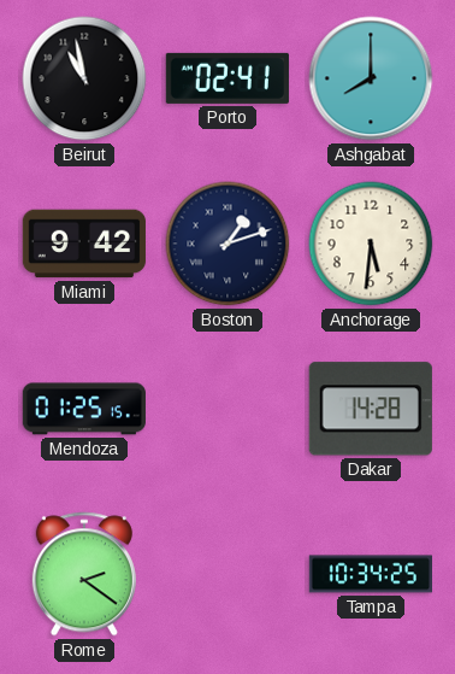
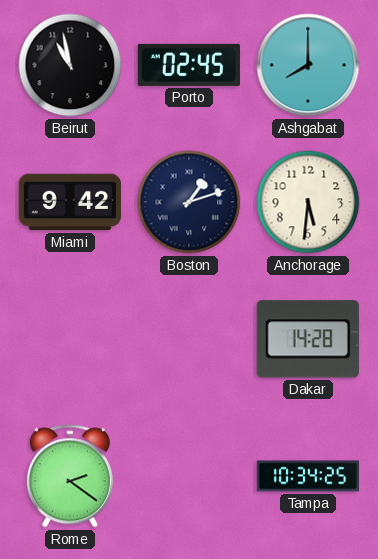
Porto: 02:41 -> 02:45 (189, 65)
Mendoza: 01:25 -> none (84, 409)
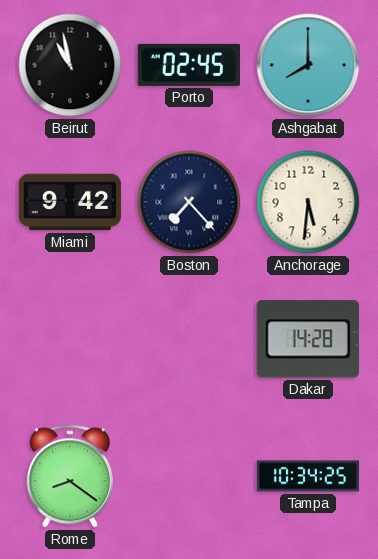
Boston: 1:12 -> 7:23 (189, 202)
Rome: 2:21 -> 8:21 (70, 476)
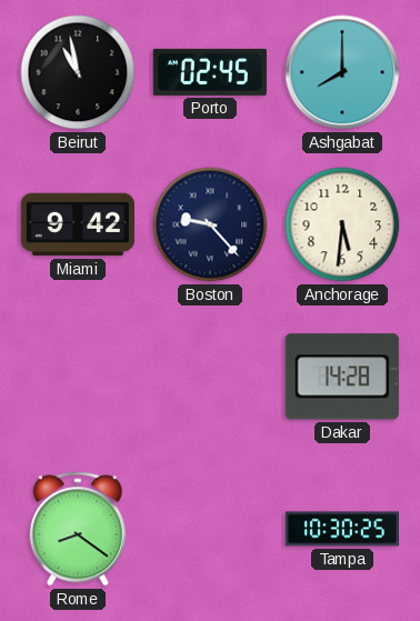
Boston: 7:23 -> 9:23 (210, 224)
Tampa: 10:34 -> 10:30 (341, 529)
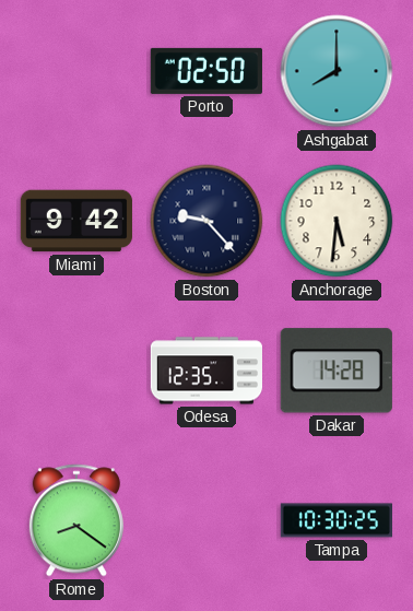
Beirut: 10:58 -> none (78, 72)
Porto: 02:45 -> 02:50 (206, 71)
Odesa: none -> 12:35 (205, 371)
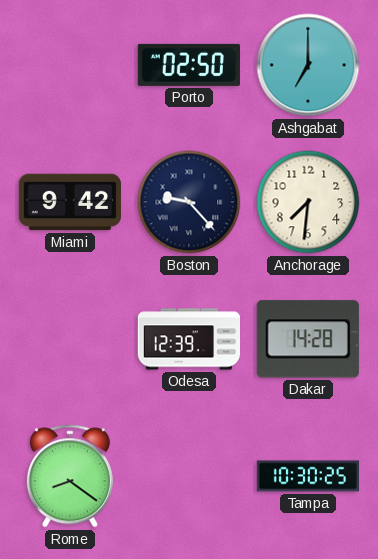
Ashgabat: 8:00 -> 7:00 (308, 65)
Anchorage: 5:31 -> 7:31 (308, 202)
Odesa: 12:35 -> 12:39 (188, 339)
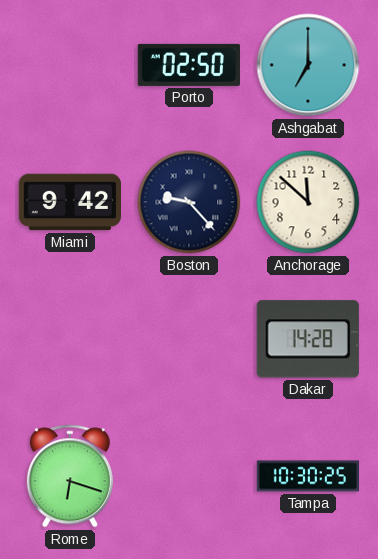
Anchorage: 7:31 -> 11:52 (308, 202)
Odesa: 12:39 -> none (188, 339)
Rome: 8:21 -> 6:18 (70, 476)
